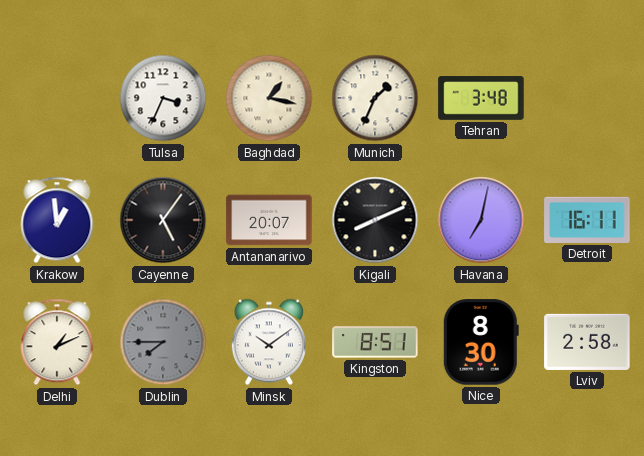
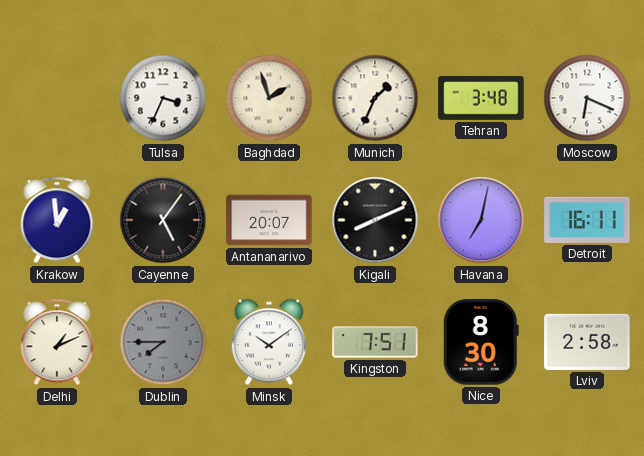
Baghdad: 1:17 -> 1:57 (269, 98)
Moscow: none -> 6:19 (587, 98)
Kingston: 8:51 -> 7:51 (375, 342)
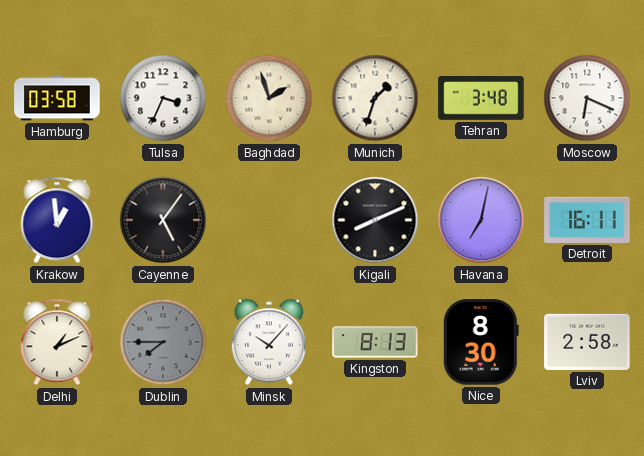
Hamburg: none -> 03:58 (57, 98)
Munich: 1:34 -> 1:33 (375, 98)
Antananarivo: 20:07 -> none (269, 220)
Minsk: 10:09 -> 10:07 (269, 342)
Kingston: 7:51 -> 8:13 (375, 342)
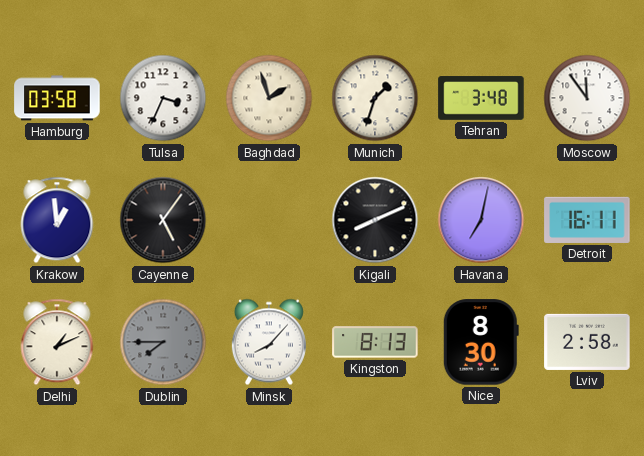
Moscow: 6:19 -> 11:54 (587, 98)
Minsk: 10:07 -> 8:07 (269, 342)
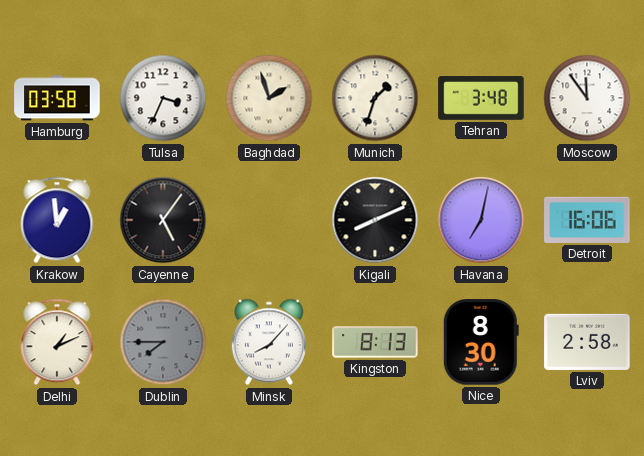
Detroit: 16:11 -> 16:06 (587, 220)
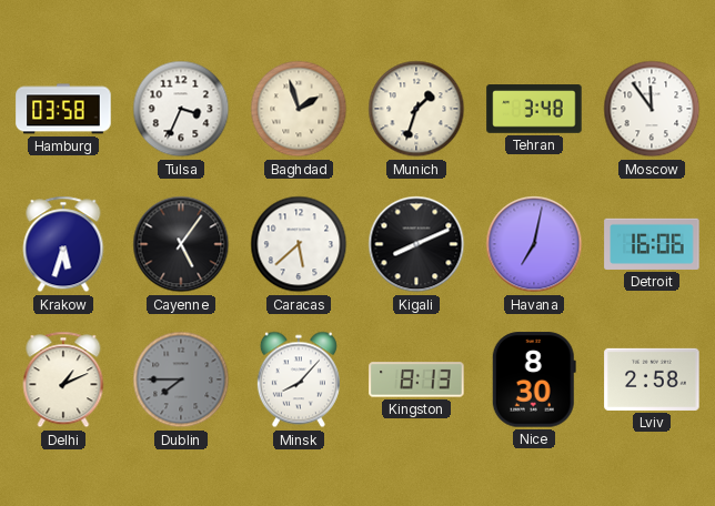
Krakow: 12:59 -> 5:33 (63, 244)
Caracas: none -> 5:38 (299, 244)
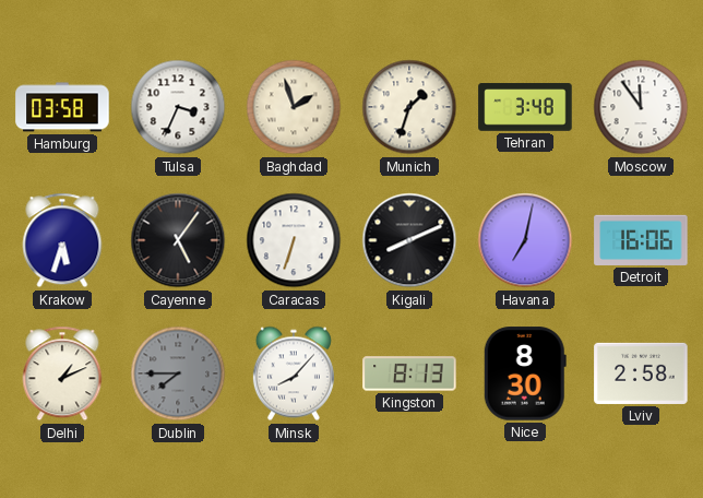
Caracas: 5:38 -> 6:33 (294, 240)
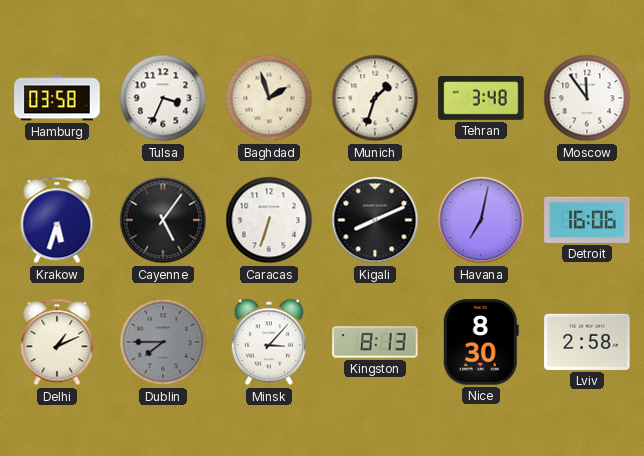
Minsk: 8:07 -> 3:07 (269, 342)
